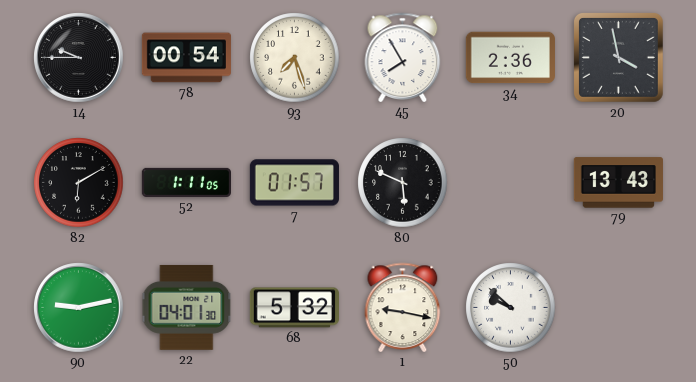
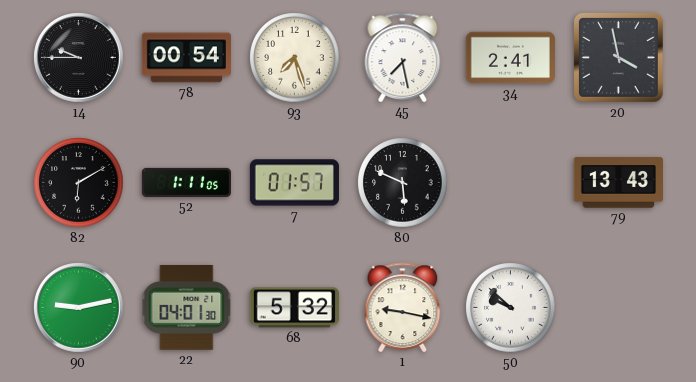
45: 7:55 -> 7:28 (403, 57)
34: 2:36 -> 2:41 (510, 58)
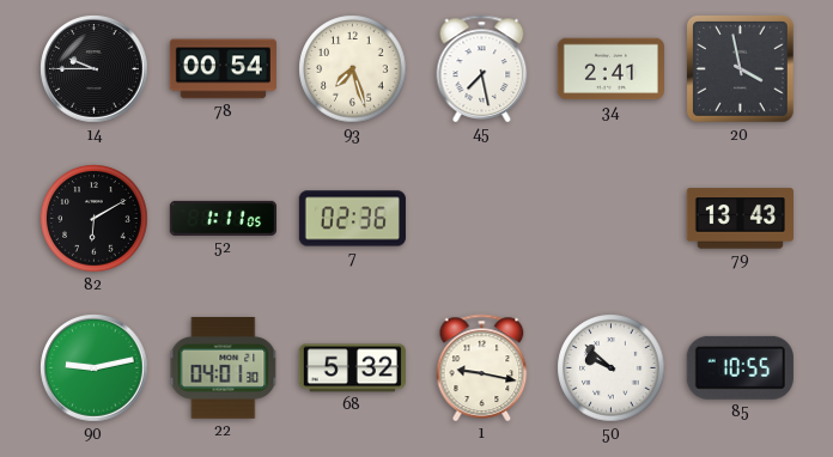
7: 01:57 -> 02:36 (352, 219)
80: 5:49 -> none (403, 183)
85: none -> 10:55 (740, 367)
